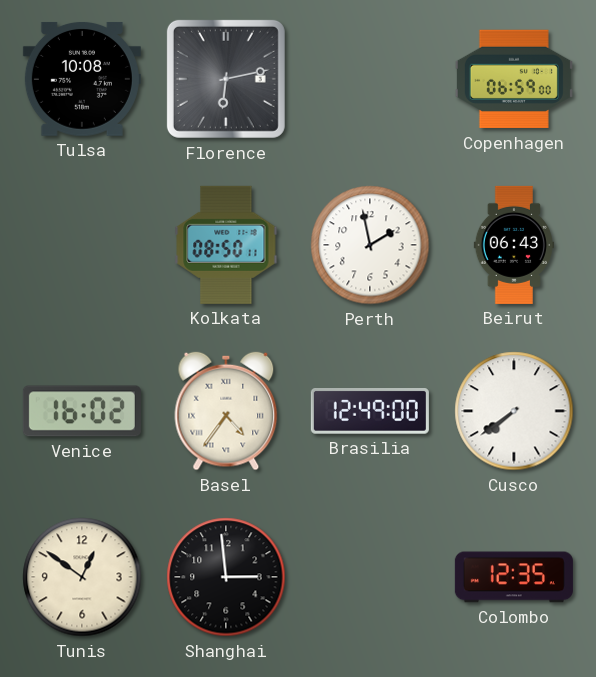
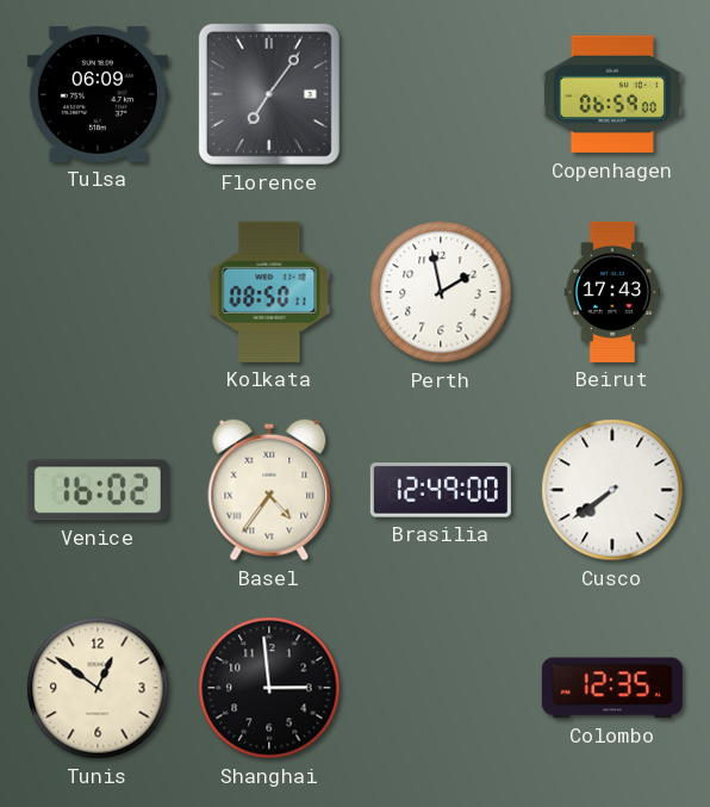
Tulsa: 10:08 -> 06:09 (98, 94)
Florence: 6:13 -> 7:06 (269, 94)
Beirut: 06:43 -> 17:43 (611, 292)
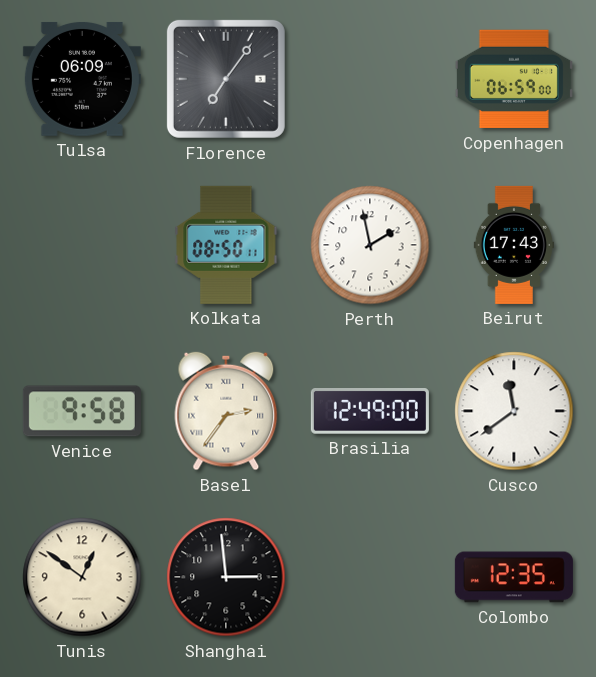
Venice: 16:02 -> 9:58 (82, 411)
Basel: 4:36 -> 2:36 (226, 411)
Cusco: 7:39 -> 11:39 (514, 411)
